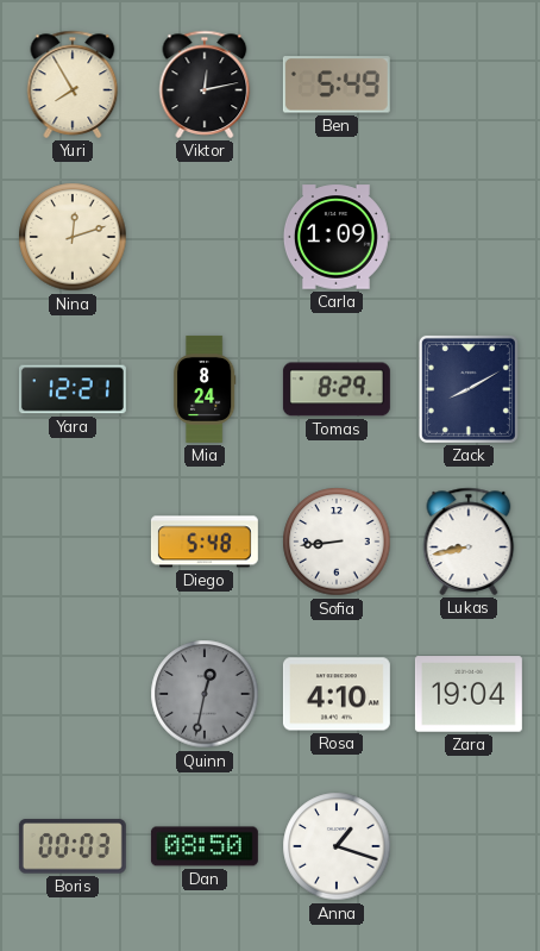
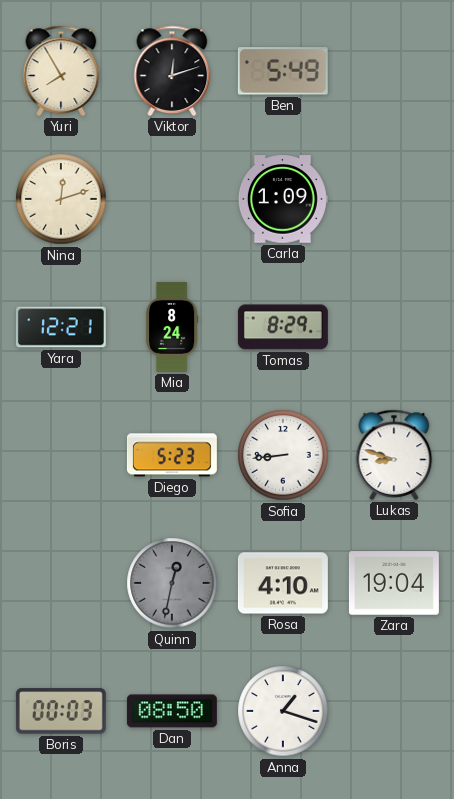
Viktor: 12:13 -> 12:12 (172, 71)
Zack: 8:10 -> none (469, 389)
Diego: 5:48 -> 5:23 (172, 455)
Lukas: 8:43 -> 8:48 (394, 455)
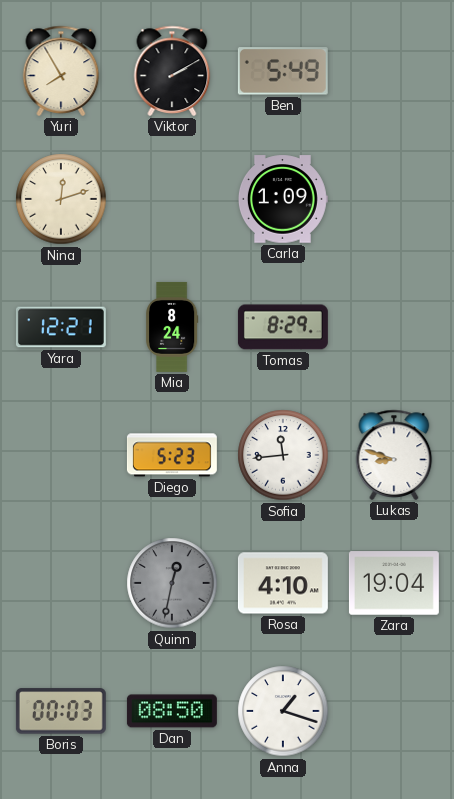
Viktor: 12:12 -> 2:10 (172, 71)
Sofia: 8:44 -> 11:44 (283, 455)
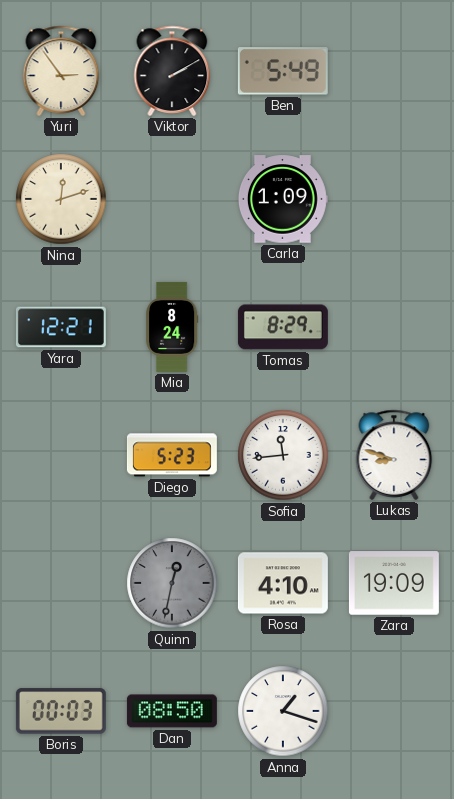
Yuri: 7:55 -> 2:54 (61, 71)
Zara: 19:04 -> 19:09 (394, 583)
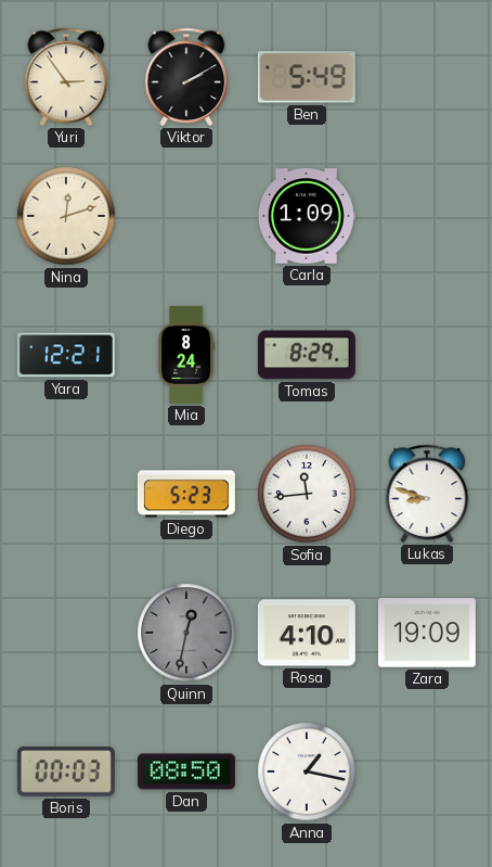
Anna: 1:18 -> 1:17 (307, 772)
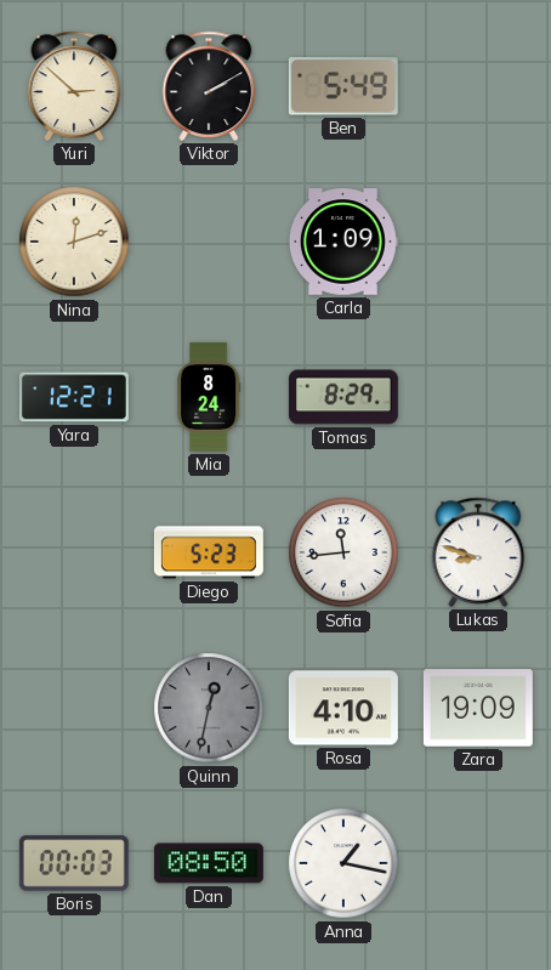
Yuri: 2:54 -> 2:52 (74, 86)
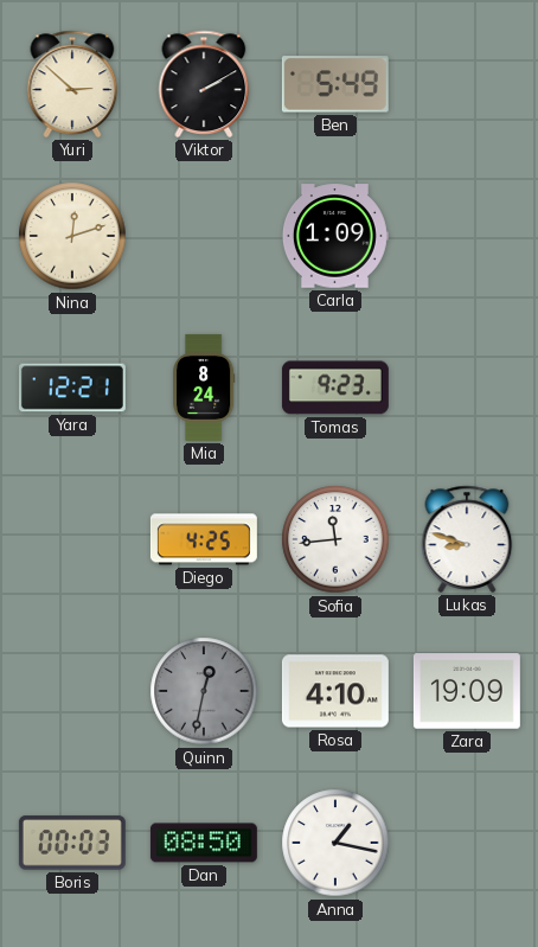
Tomas: 8:29 -> 9:23 (335, 388)
Diego: 5:23 -> 4:25 (204, 539)
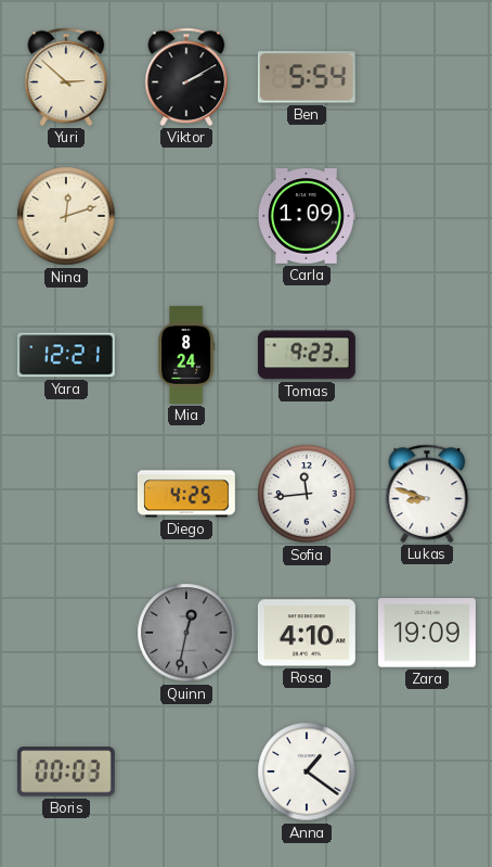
Ben: 5:49 -> 5:54 (307, 77)
Dan: 08:50 -> none (204, 843)
Anna: 1:17 -> 1:21 (307, 772)
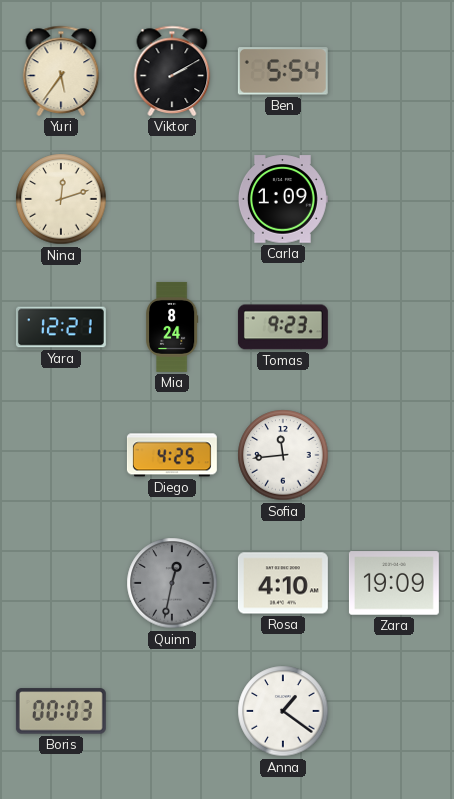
Yuri: 2:52 -> 5:36 (61, 71)
Lukas: 8:48 -> none (427, 494)
